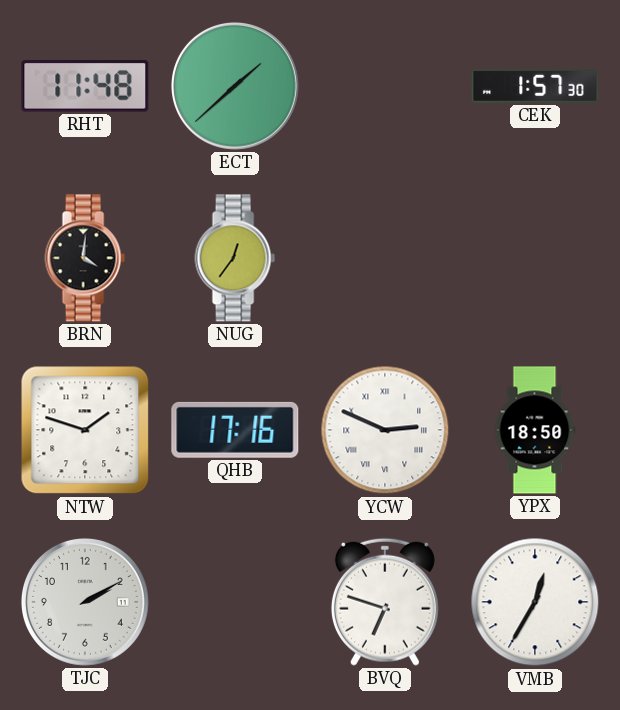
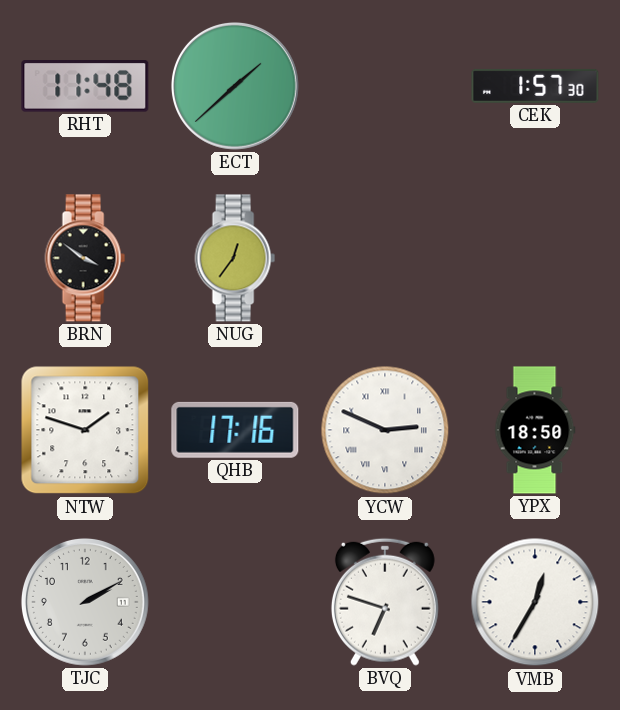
BRN: 4:01 -> 3:51 (85, 258)
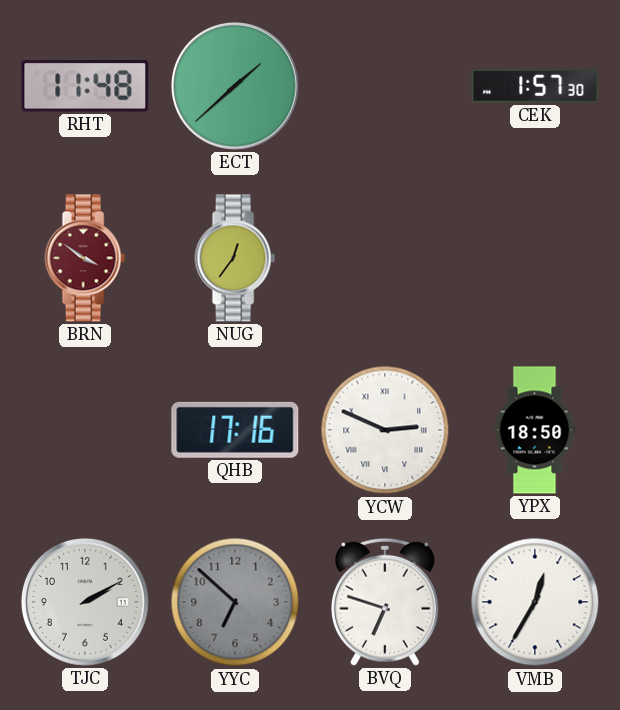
BRN dial: black -> burgundy (85, 258)
NTW: 1:48 -> none (85, 430)
YYC: none -> 6:52 (235, 602)
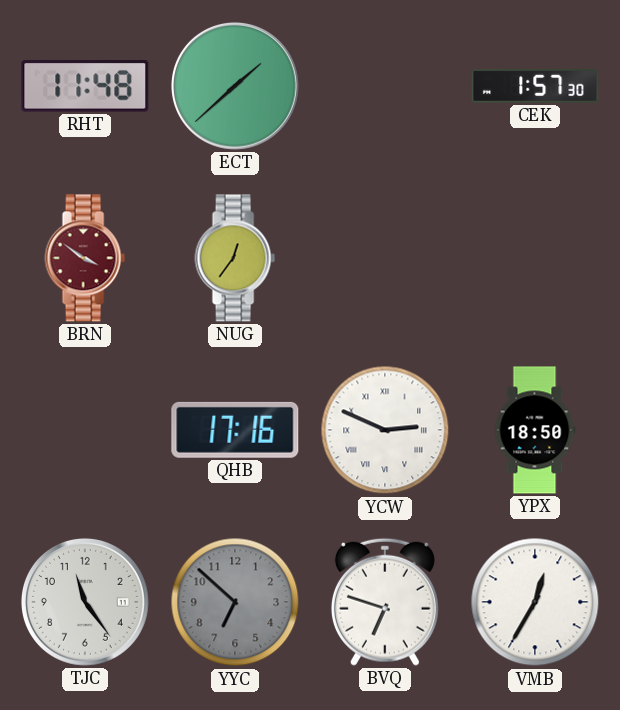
TJC: 2:10 -> 11:24 (85, 602)
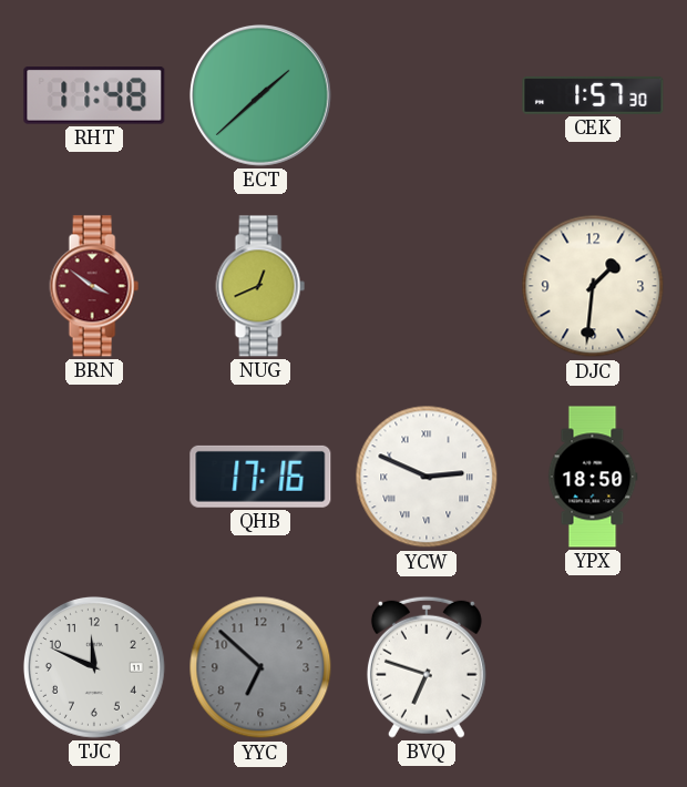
NUG: 12:36 -> 12:41 (260, 286)
DJC: none -> 1:31 (593, 286)
TJC: 11:24 -> 11:49 (94, 667)
VMB: 12:35 -> none (535, 602)
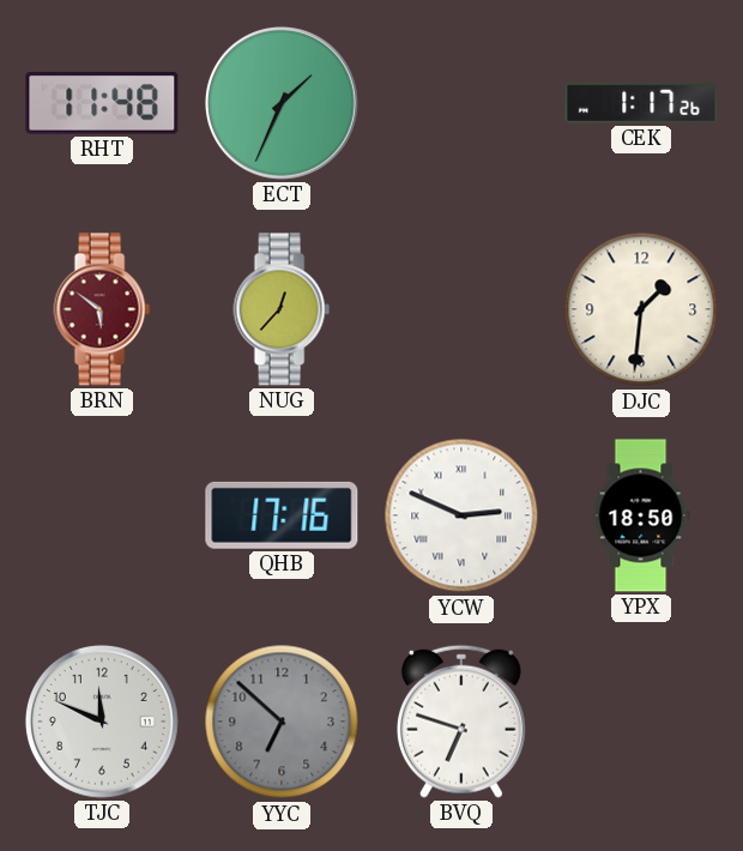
ECT: 1:38 -> 1:34 (282, 103)
CEK: 1:57 -> 1:17 (641, 103)
BRN: 3:51 -> 5:51 (102, 309)
NUG: 12:41 -> 12:37 (282, 309)
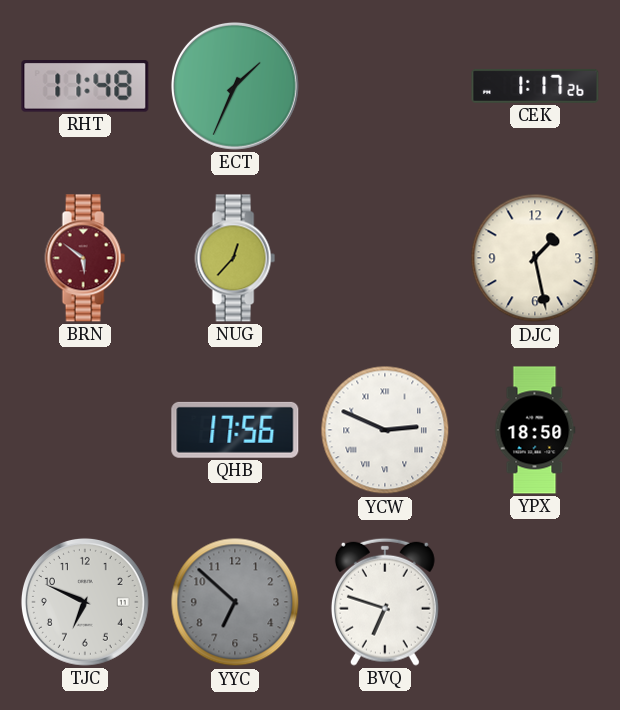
DJC: 1:31 -> 1:28 (535, 258)
QHB: 17:16 -> 17:56 (235, 430)
TJC: 11:49 -> 6:49 (85, 602)
